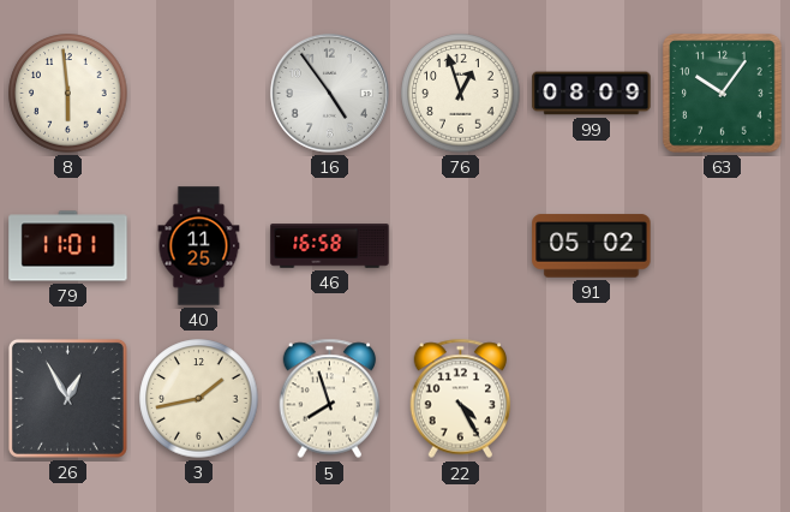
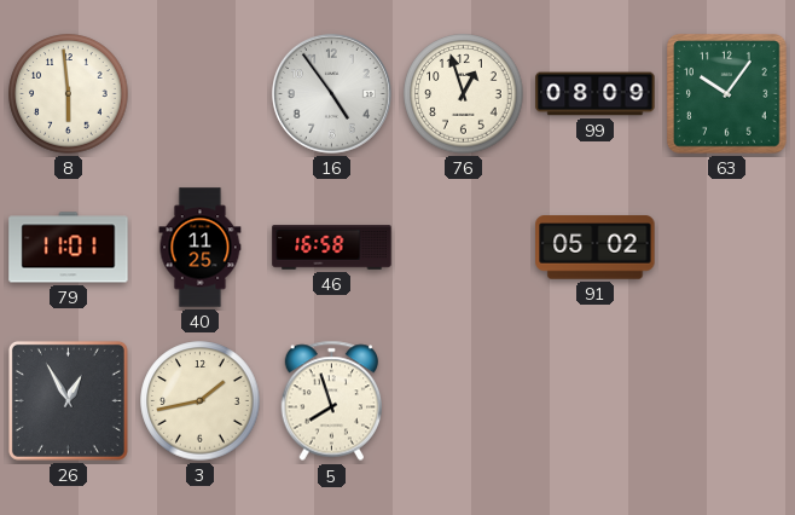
22: 4:25 -> none (461, 399)
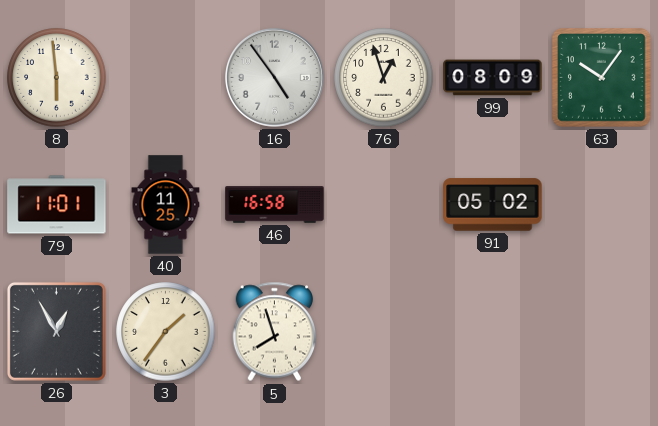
3: 1:43 -> 1:36 (166, 332)
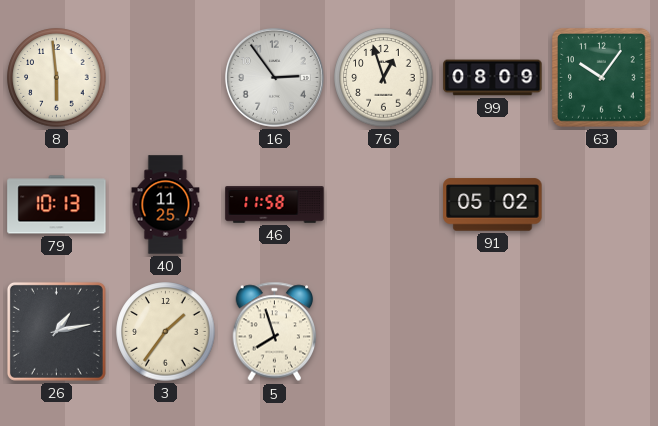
16: 4:54 -> 2:54 (274, 77)
79: 11:01 -> 10:13 (57, 205)
46: 16:58 -> 11:58 (275, 205)
26: 12:55 -> 1:13 (56, 331)
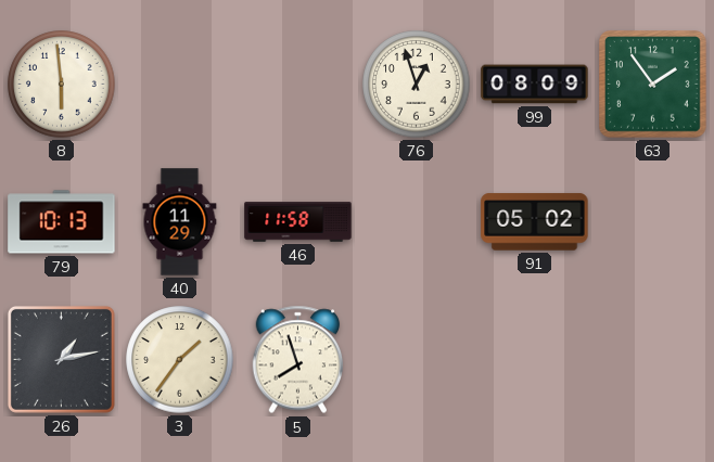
16: 2:54 -> none (274, 77)
63: 10:06 -> 1:54 (653, 85)
40: 11:25 -> 11:29 (180, 222)
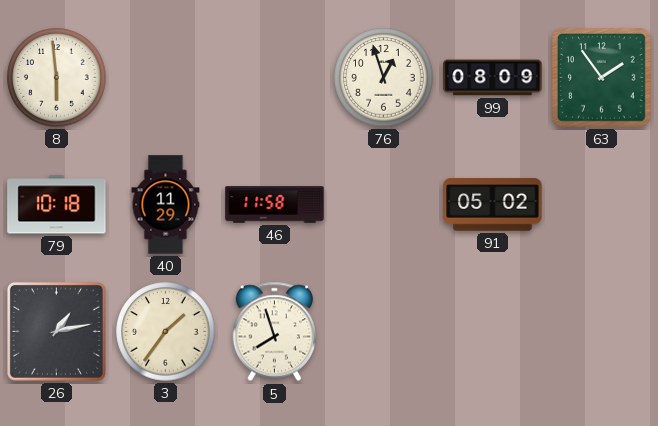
79: 10:13 -> 10:18 (57, 205)
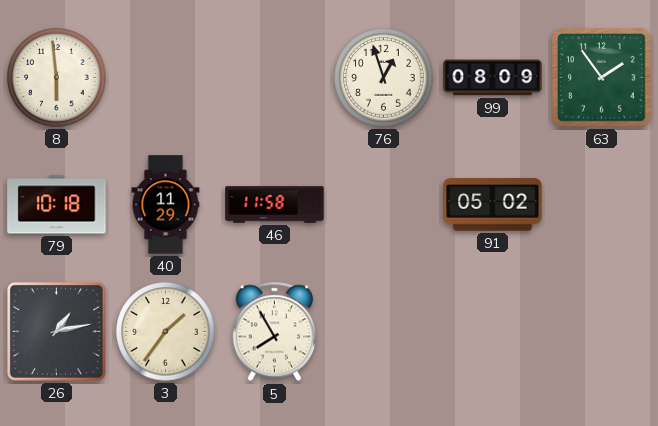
5: 7:57 -> 7:55 (275, 332)
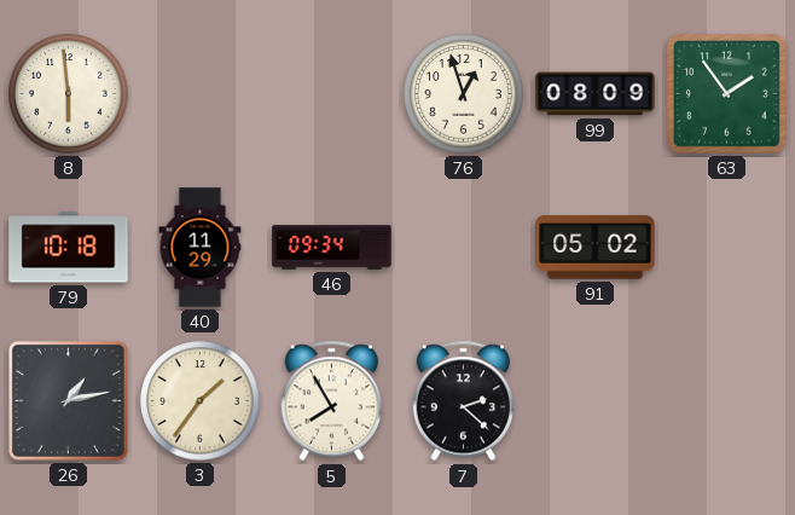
46: 11:58 -> 09:34 (332, 248)
7: none -> 2:22 (464, 401)
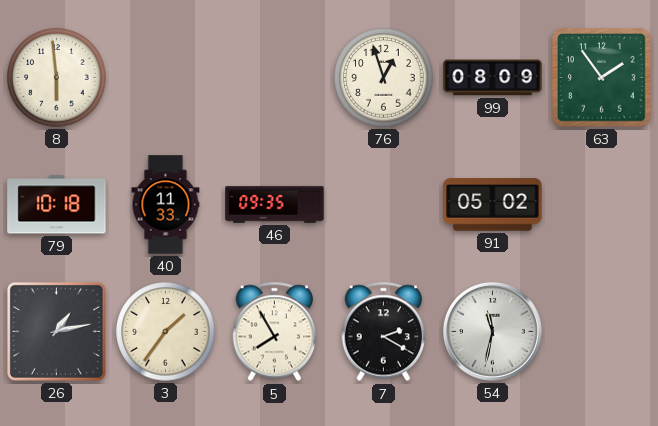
40: 11:29 -> 11:33 (166, 205)
46: 09:34 -> 09:35 (275, 205)
7: 2:22 -> 2:20 (384, 332)
54: none -> 11:32 (492, 331)
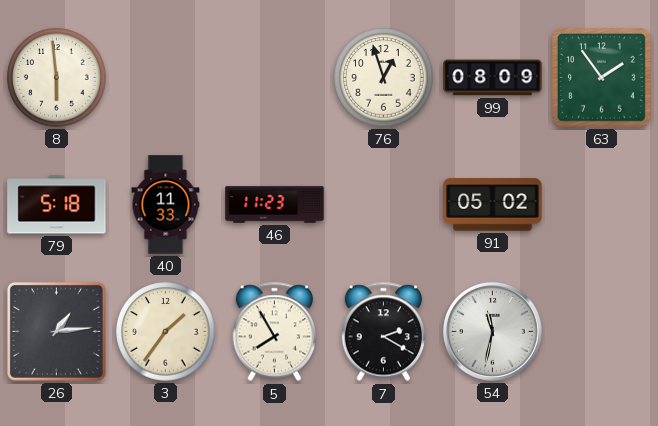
79: 10:18 -> 5:18 (57, 205)
46: 09:35 -> 11:23 (275, 205)
26: 1:13 -> 1:14 (56, 331)
